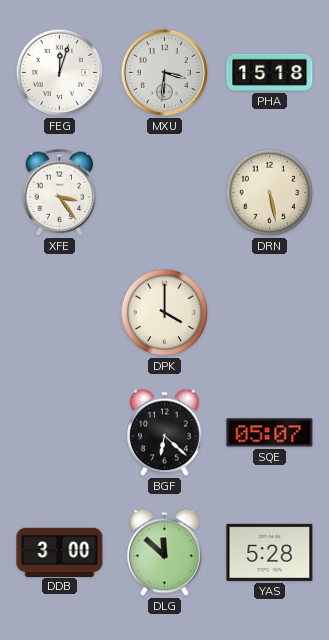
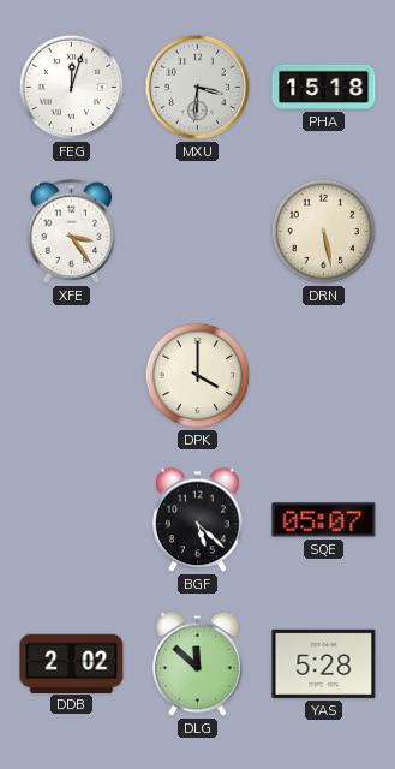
BGF: 6:22 -> 5:22 (198, 520)
DDB: 3:00 -> 2:02 (72, 663)
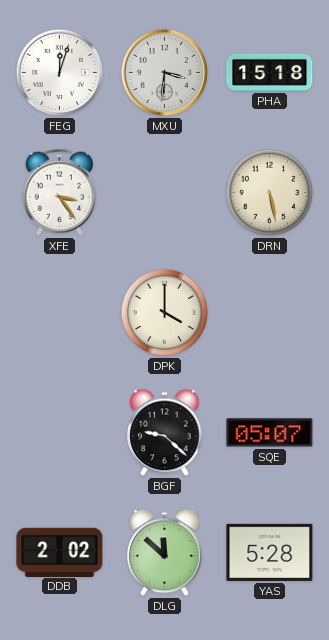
BGF: 5:22 -> 9:22 (165, 433)
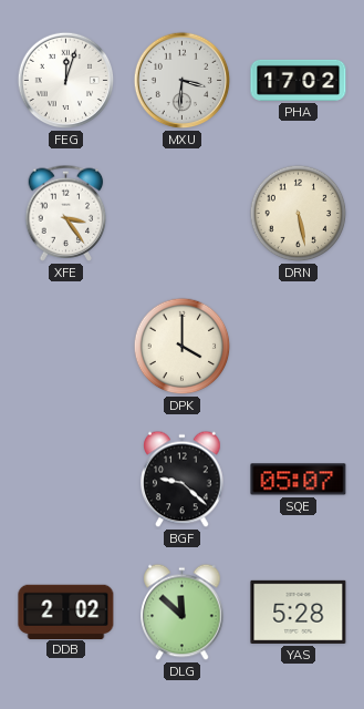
PHA: 15:18 -> 17:02 (299, 80)
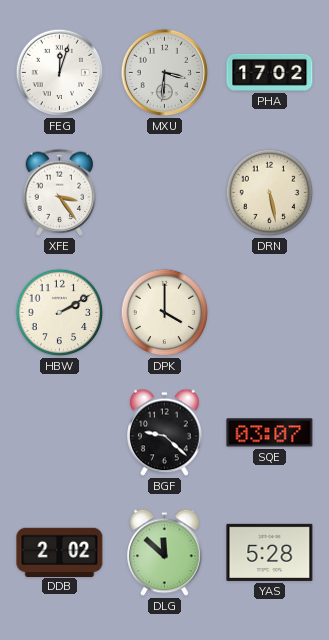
HBW: none -> 2:10 (60, 313)
SQE: 05:07 -> 03:07 (270, 433)
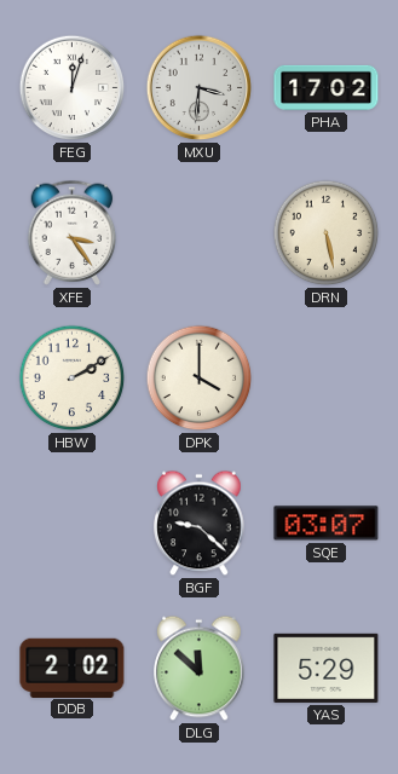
YAS: 5:28 -> 5:29 (327, 668)
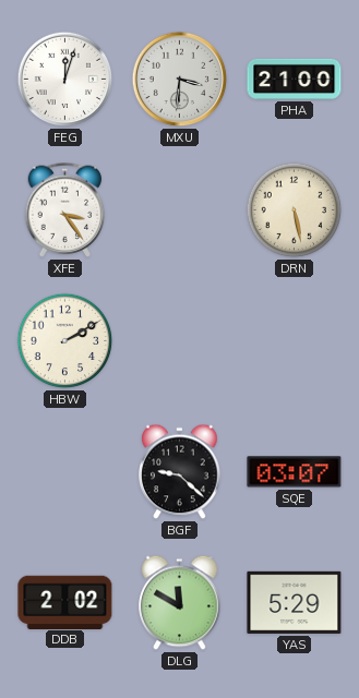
PHA: 17:02 -> 21:00 (295, 79)
DPK: 4:00 -> none (200, 379)
DLG: 11:52 -> 11:50 (180, 603)
